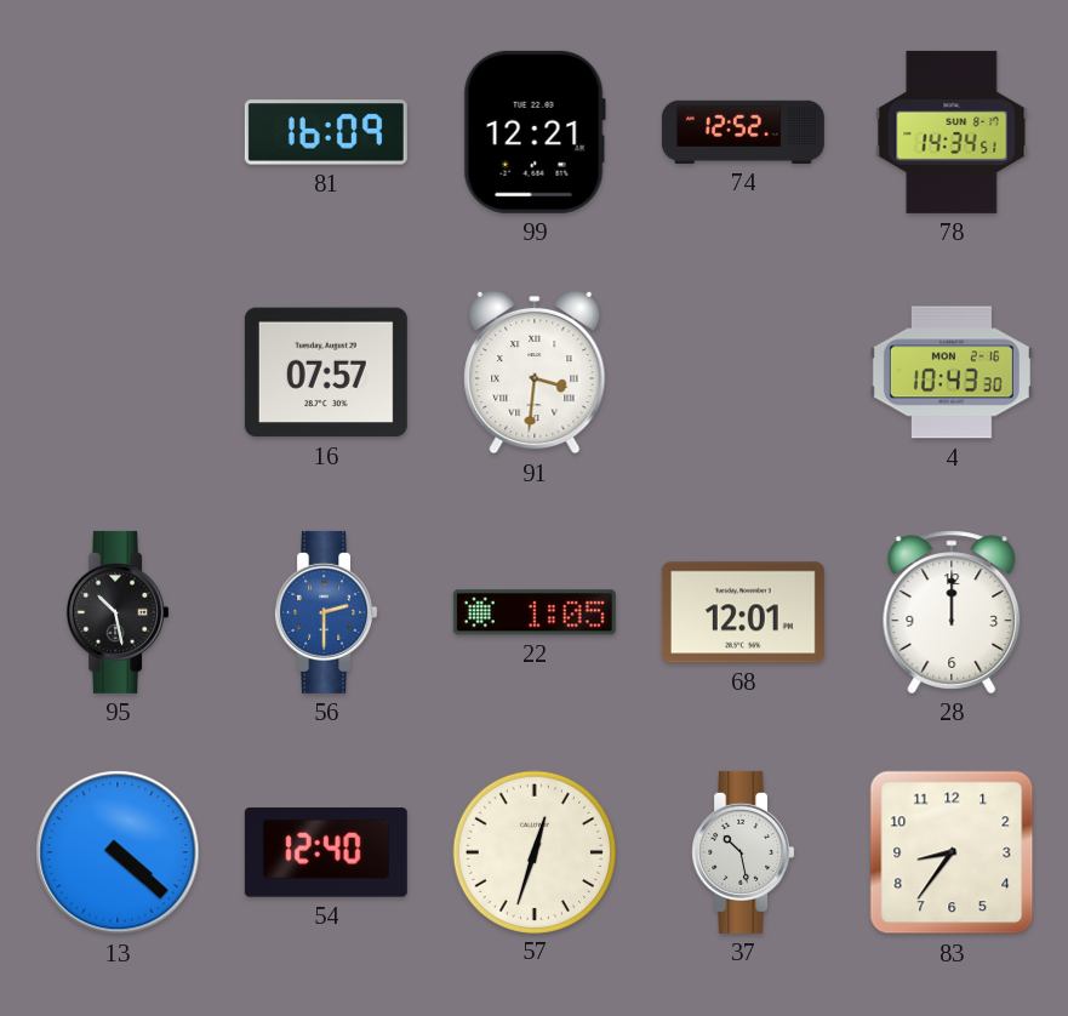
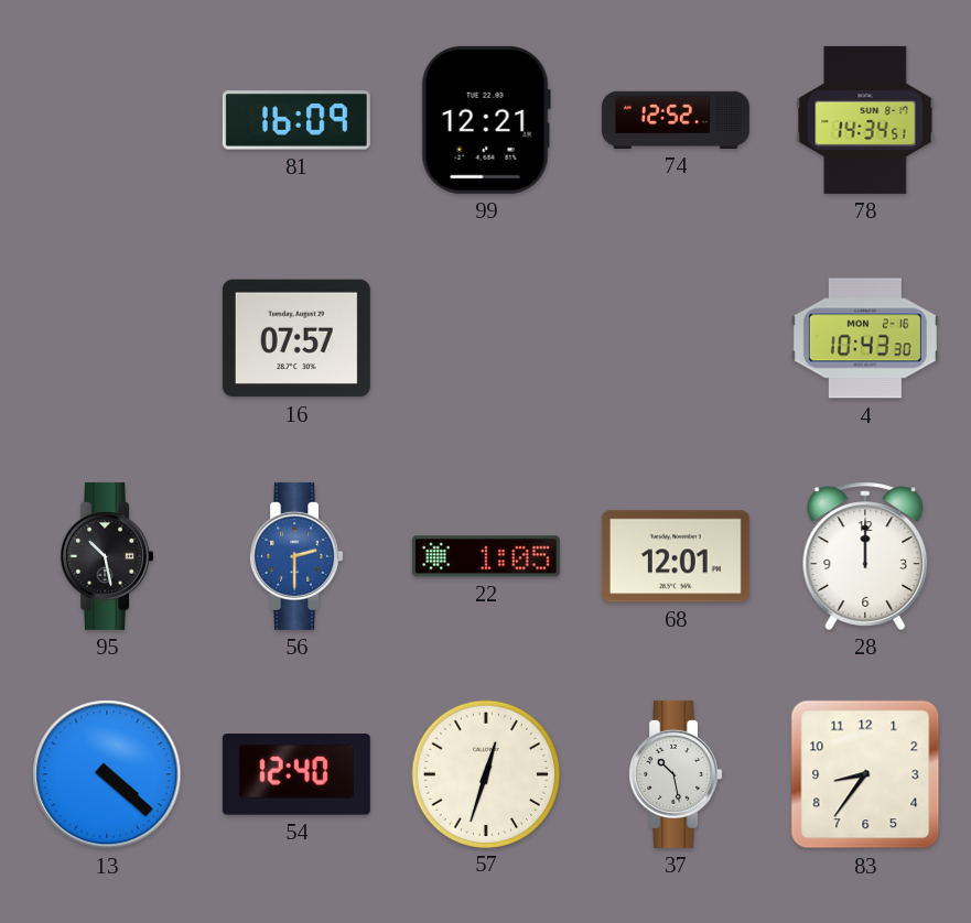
91: 3:31 -> none (535, 372)
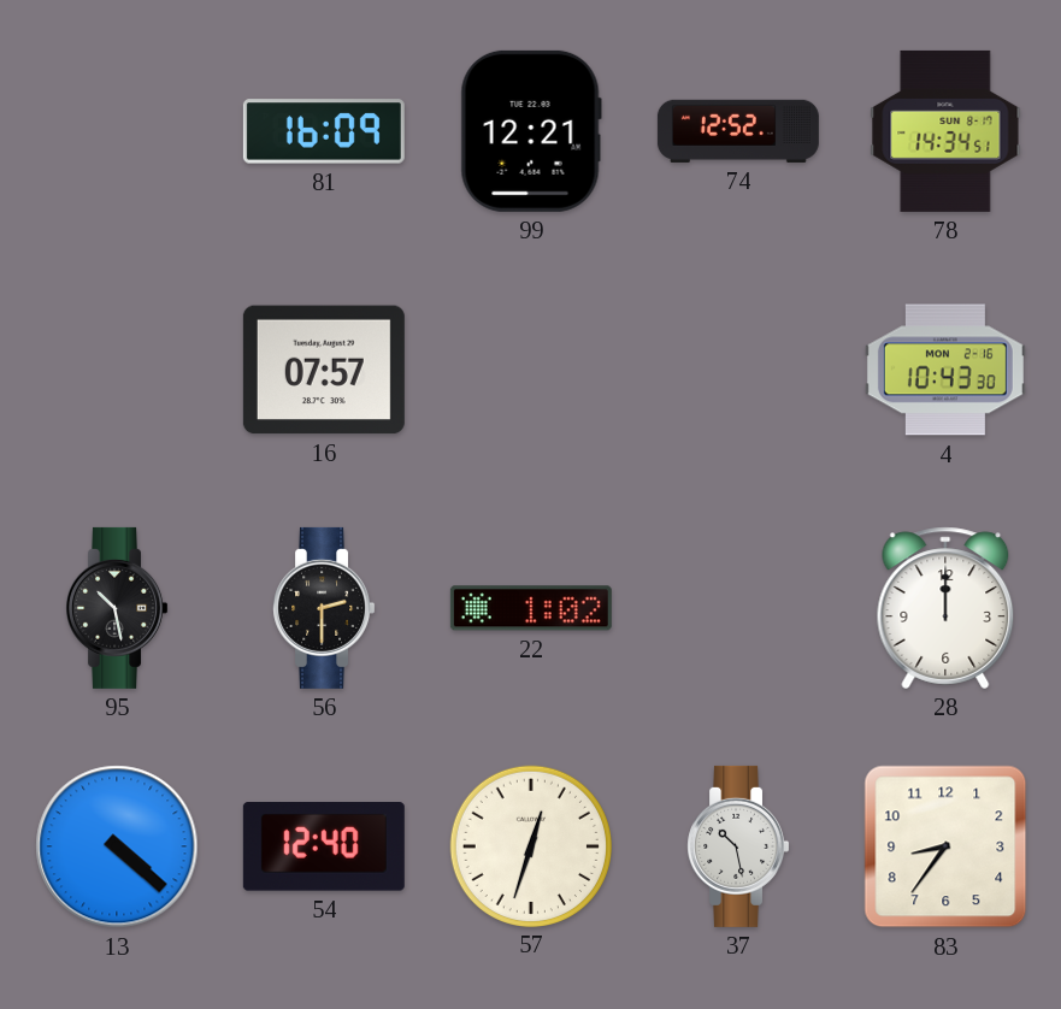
56 dial: blue -> black (324, 608)
22: 1:05 -> 1:02 (531, 608)
68: 12:01 -> none (676, 556)
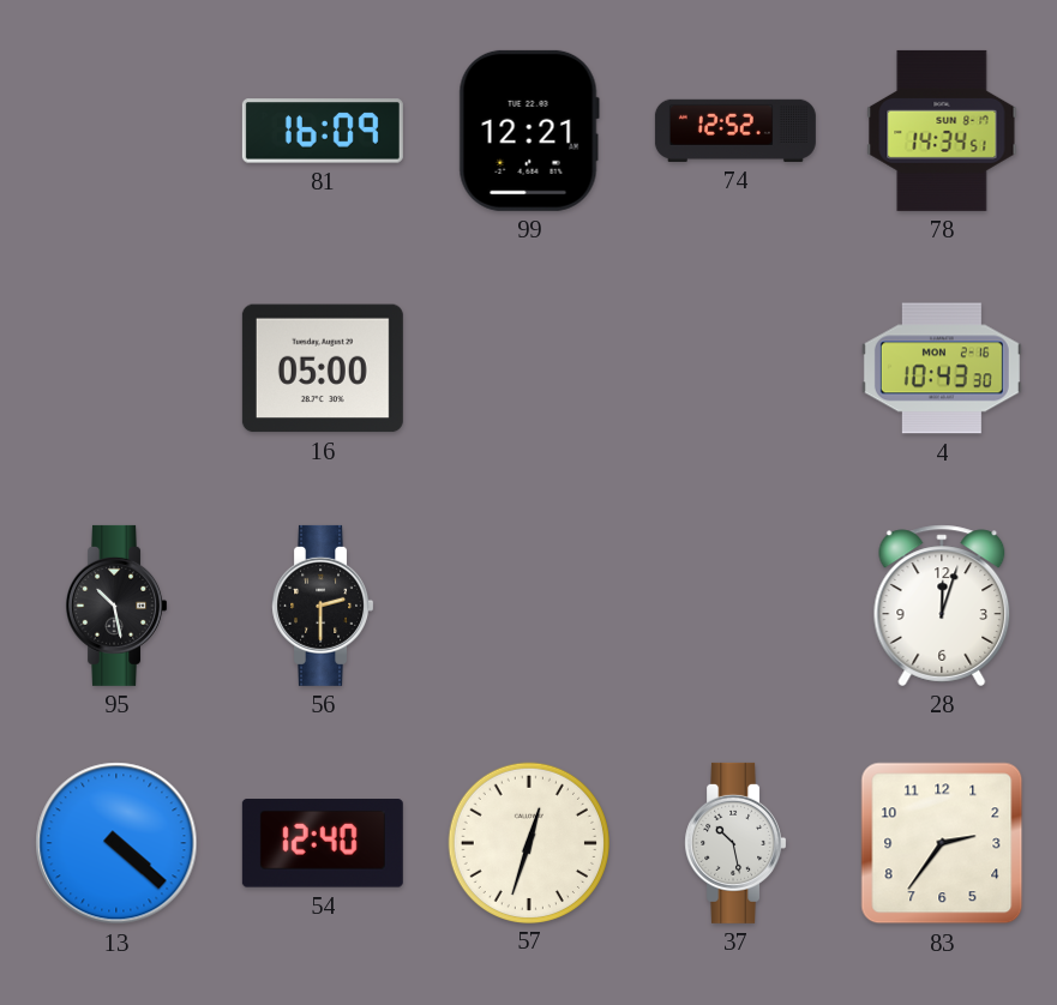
16: 07:57 -> 05:00 (323, 368)
22: 1:02 -> none (531, 608)
28: 12:00 -> 12:03 (942, 606)
83: 8:36 -> 2:36 (942, 843)
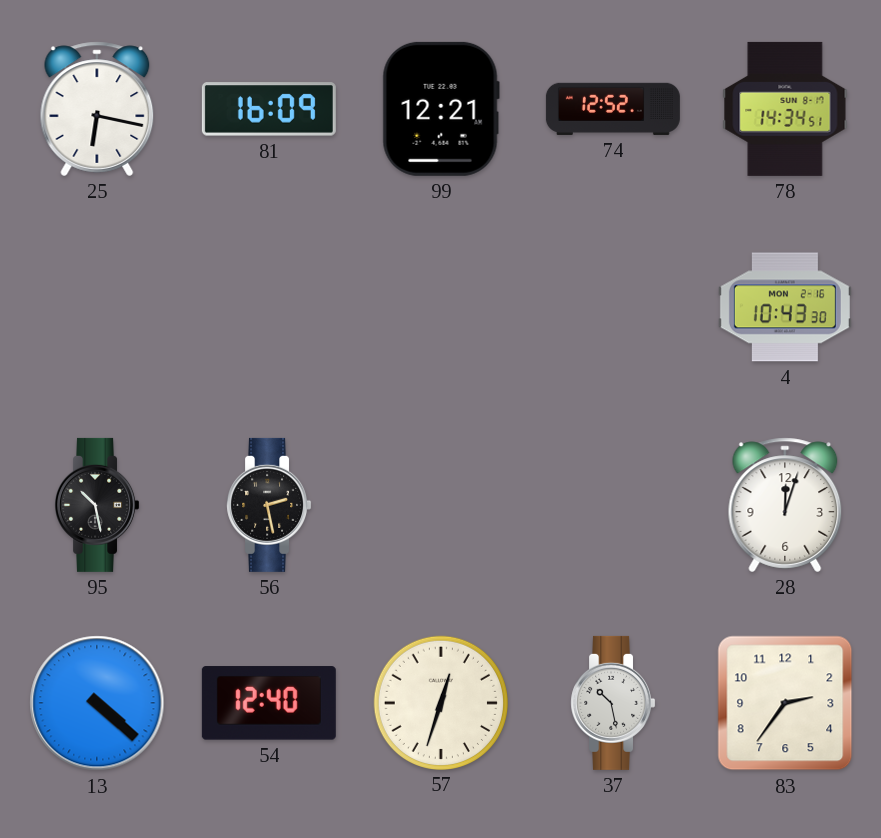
25: none -> 6:17 (97, 109)
16: 05:00 -> none (323, 368)
56: 2:30 -> 2:28 (269, 505)
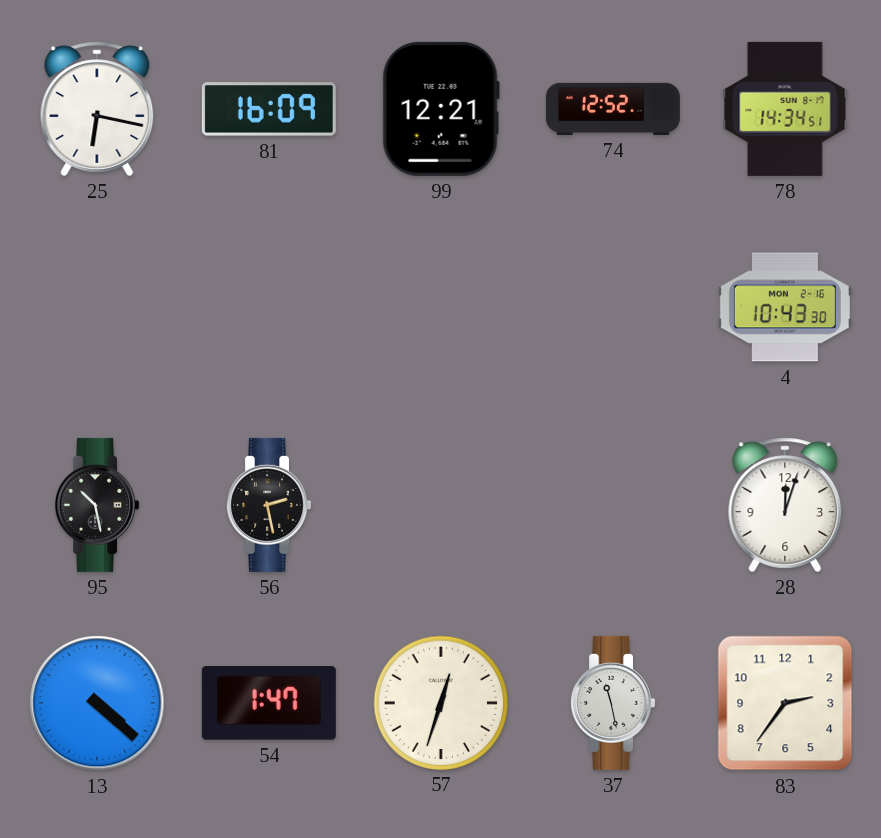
54: 12:40 -> 1:47 (269, 703)
37: 10:28 -> 11:28 (613, 703)
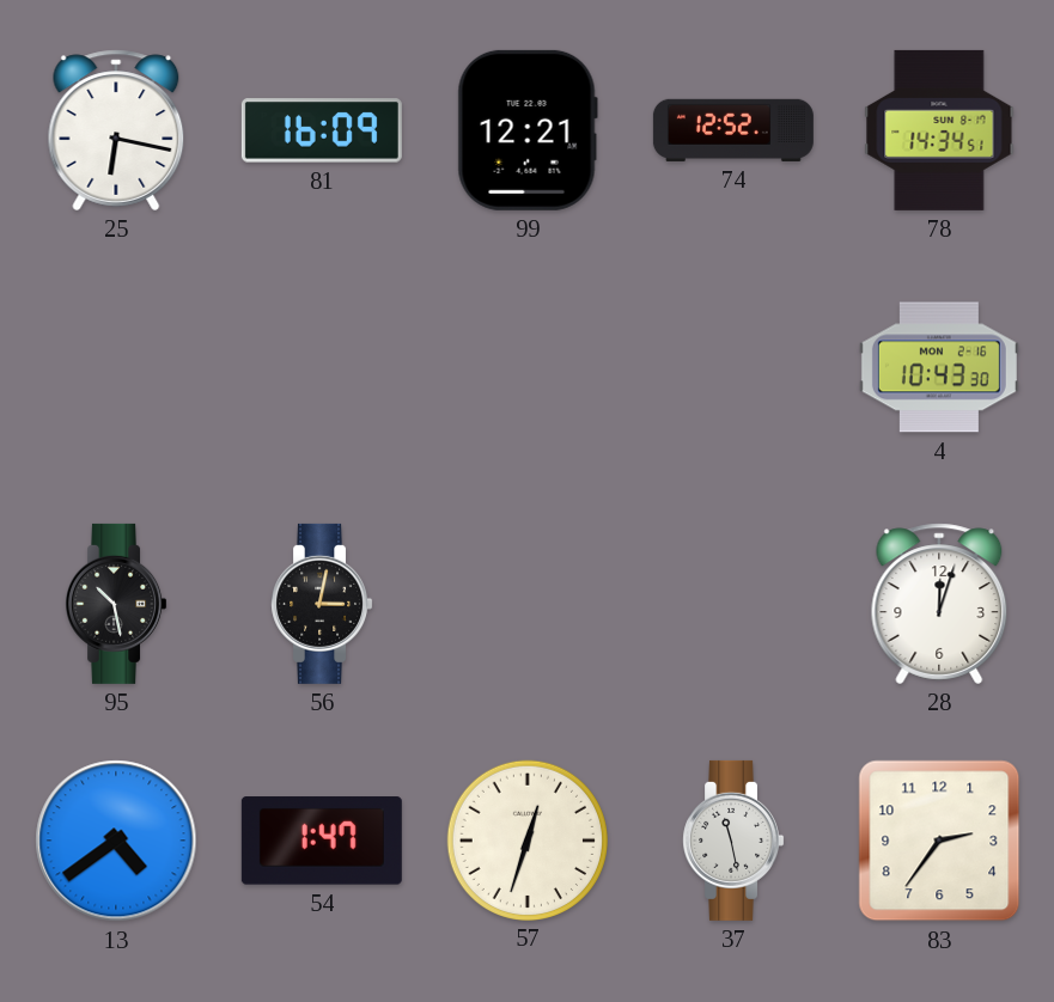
56: 2:28 -> 3:02 (322, 604)
13: 4:22 -> 4:39 (116, 841)
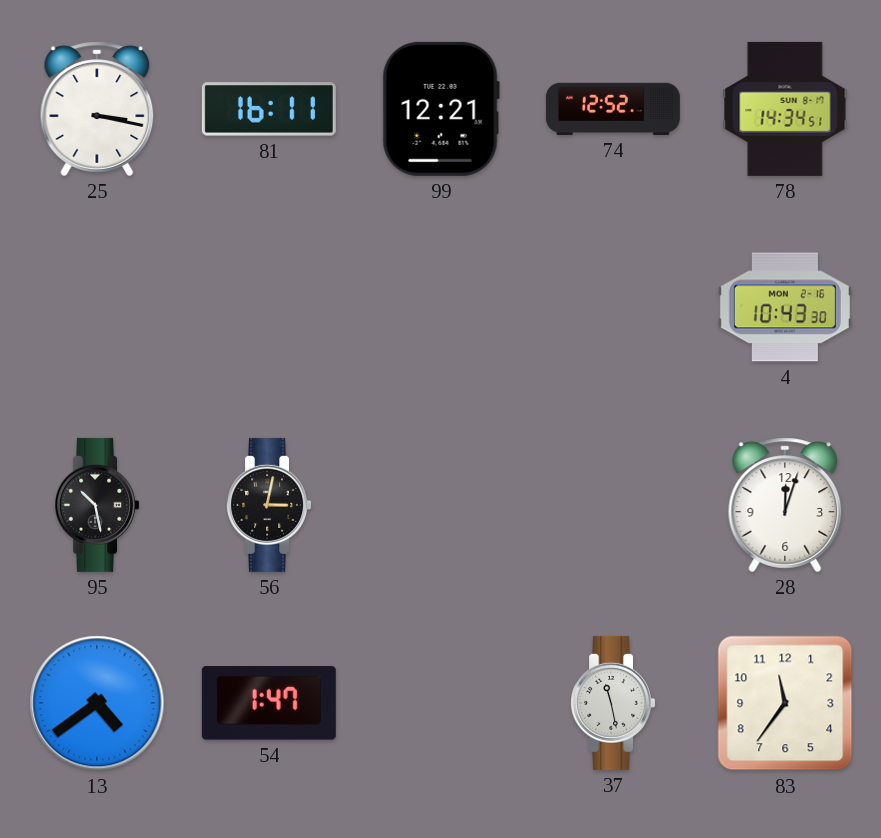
25: 6:17 -> 3:17 (97, 109)
81: 16:09 -> 16:11 (269, 109)
57: 12:33 -> none (526, 839)
83: 2:36 -> 11:36 (785, 703)
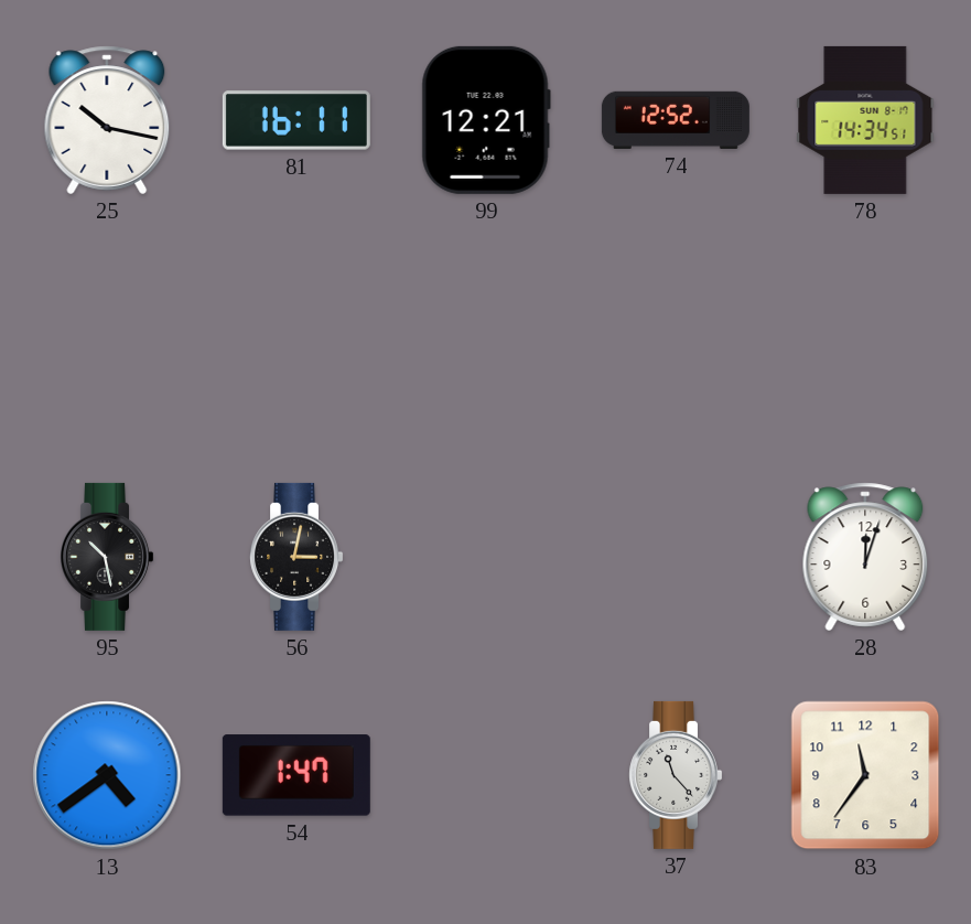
25: 3:17 -> 10:17 (107, 120)
4: 10:43 -> none (785, 307)
37: 11:28 -> 11:23 (676, 775)
